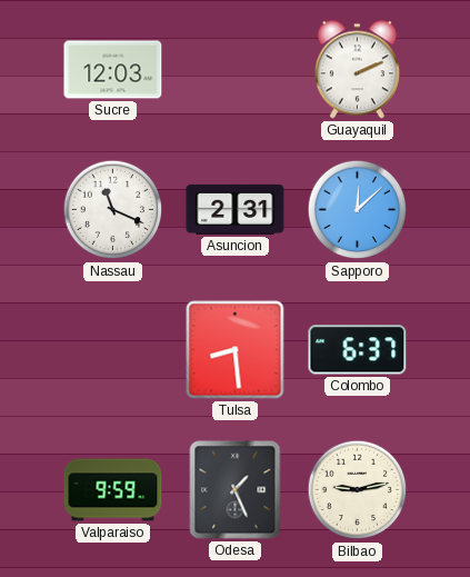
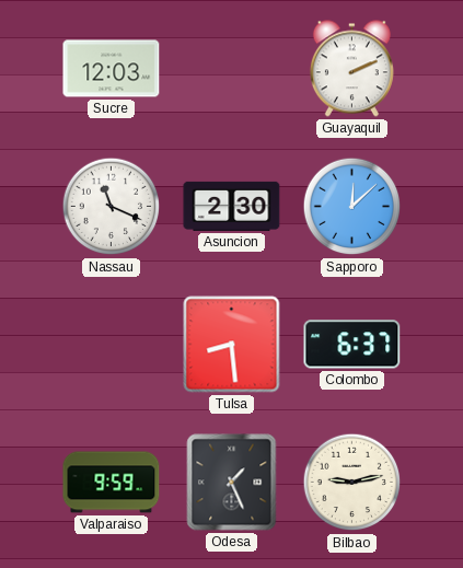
Asuncion: 2:31 -> 2:30 (232, 206)
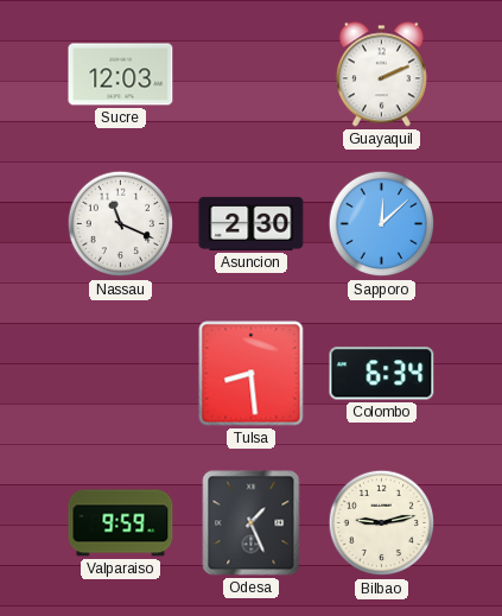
Colombo: 6:37 -> 6:34 (382, 374)
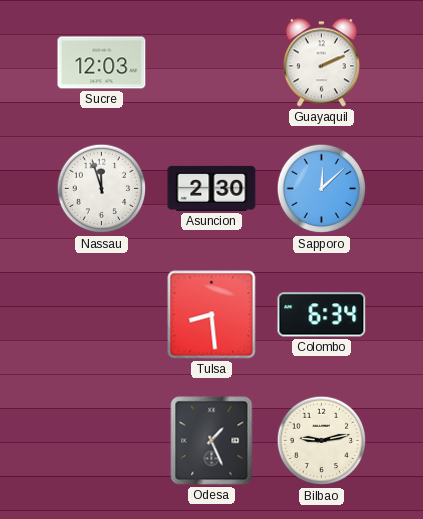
Nassau: 11:19 -> 11:57 (102, 189)
Valparaiso: 9:59 -> none (121, 523)
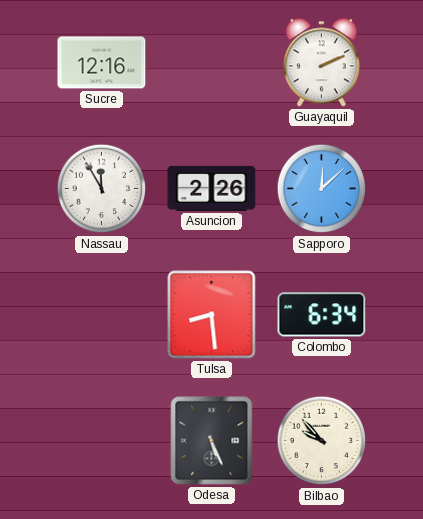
Sucre: 12:03 -> 12:16 (102, 63)
Nassau: 11:57 -> 11:55 (102, 189)
Asuncion: 2:30 -> 2:26 (212, 188)
Odesa: 1:26 -> 5:26 (212, 441)
Bilbao: 9:13 -> 9:53 (322, 441)
